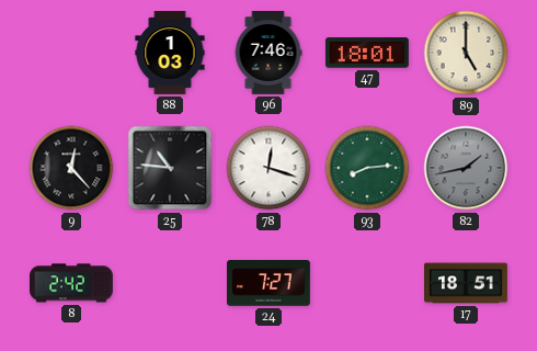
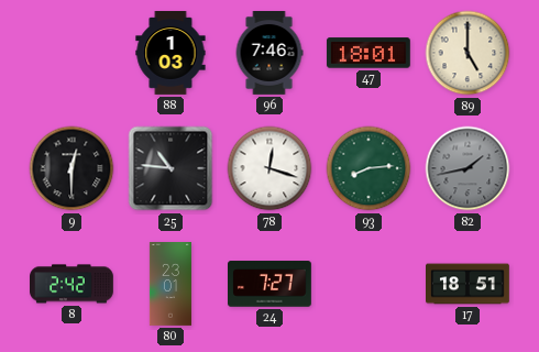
9: 12:23 -> 12:30 (71, 168)
80: none -> 23:01 (170, 285)
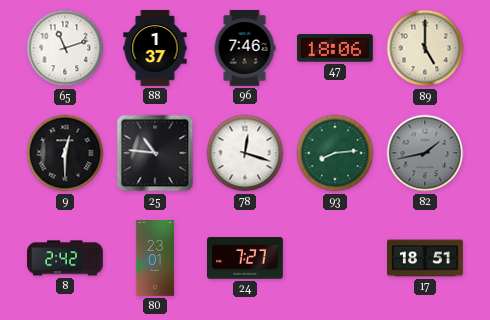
65: none -> 11:12 (65, 48)
88: 1:03 -> 1:37 (155, 49)
47: 18:01 -> 18:06 (335, 48)
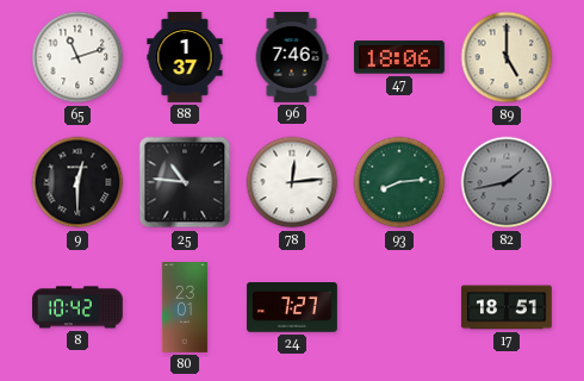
78: 12:18 -> 12:14 (292, 182)
8: 2:42 -> 10:42 (79, 307)
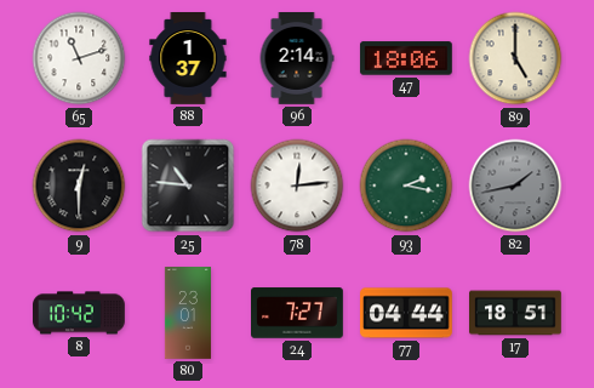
96: 7:46 -> 2:14 (297, 59)
93: 8:14 -> 2:17 (406, 186)
77: none -> 04:44 (407, 313)
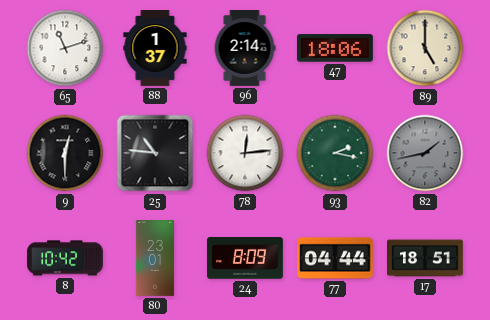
24: 7:27 -> 8:09 (246, 258)
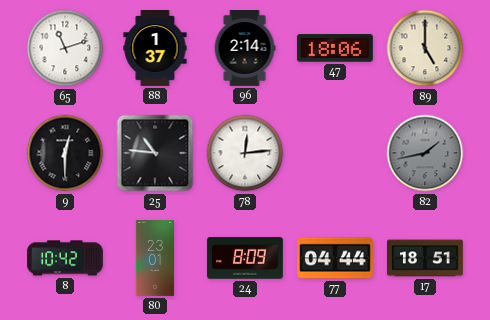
93: 2:17 -> none (335, 153)
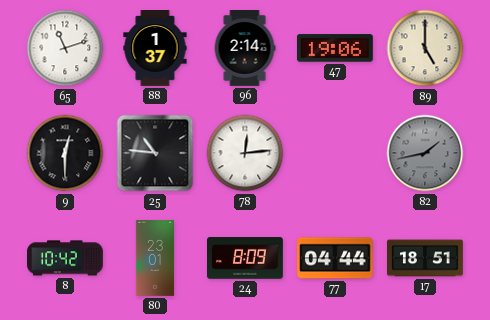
47: 18:06 -> 19:06 (335, 48)
